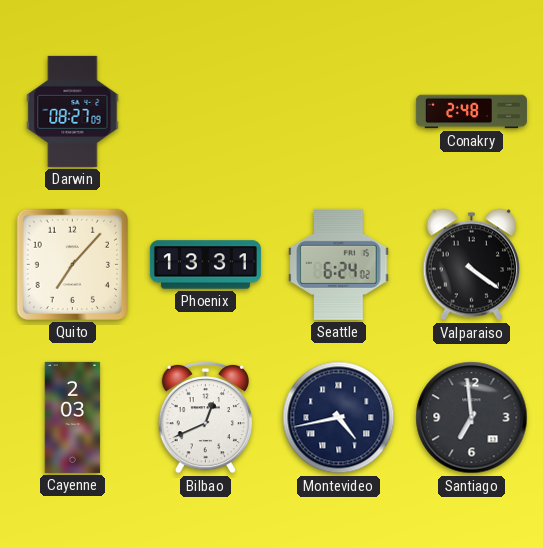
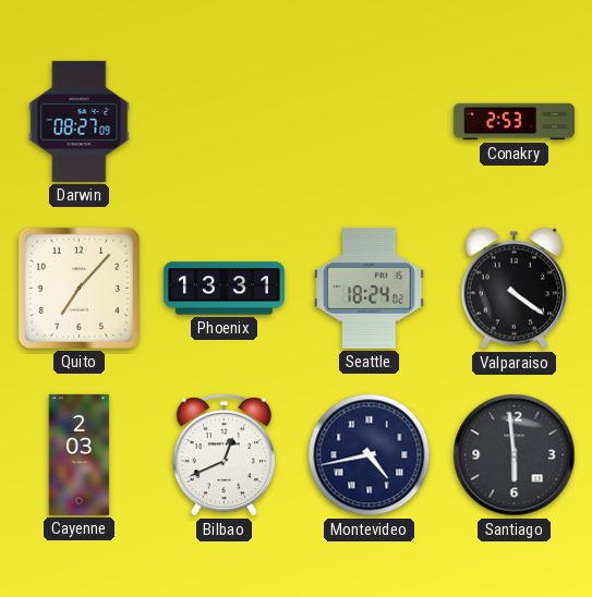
Conakry: 2:48 -> 2:53 (514, 122)
Seattle: 6:24 -> 18:24 (370, 288)
Santiago: 6:59 -> 5:59 (515, 455)
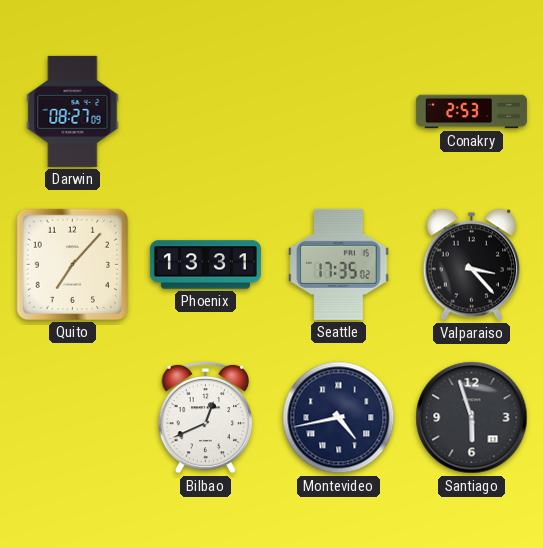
Seattle: 18:24 -> 17:35 (339, 264)
Valparaiso: 4:21 -> 3:23 (471, 265)
Cayenne: 2:03 -> none (80, 454)
Santiago: 5:59 -> 5:57 (472, 418)
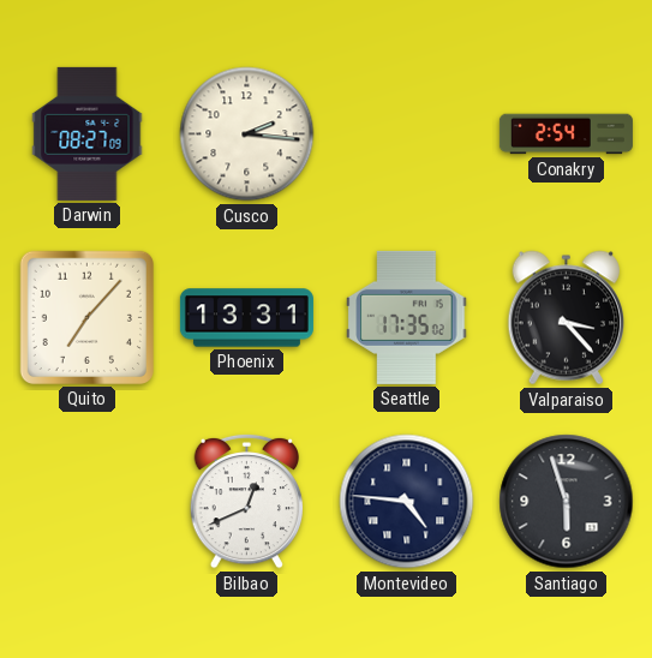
Cusco: none -> 2:16 (247, 134)
Conakry: 2:53 -> 2:54 (566, 134)
Montevideo: 4:43 -> 4:46 (407, 502)
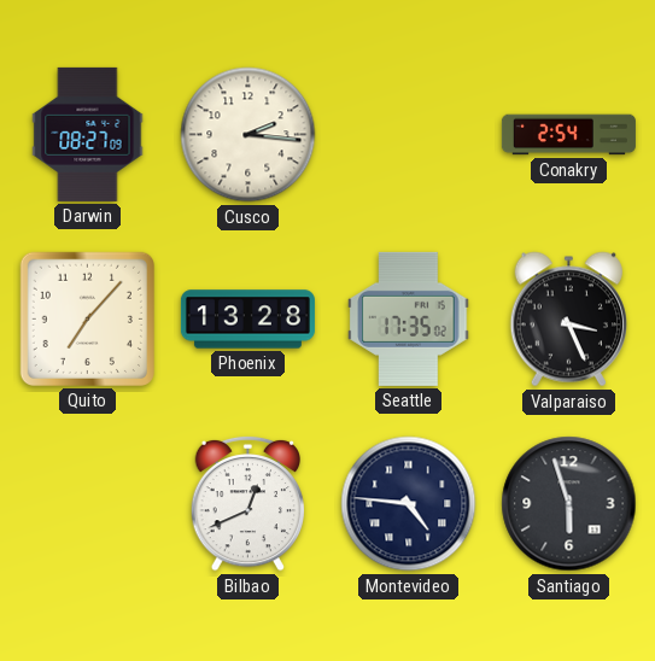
Phoenix: 13:31 -> 13:28 (247, 320)
Valparaiso: 3:23 -> 3:26 (568, 320)
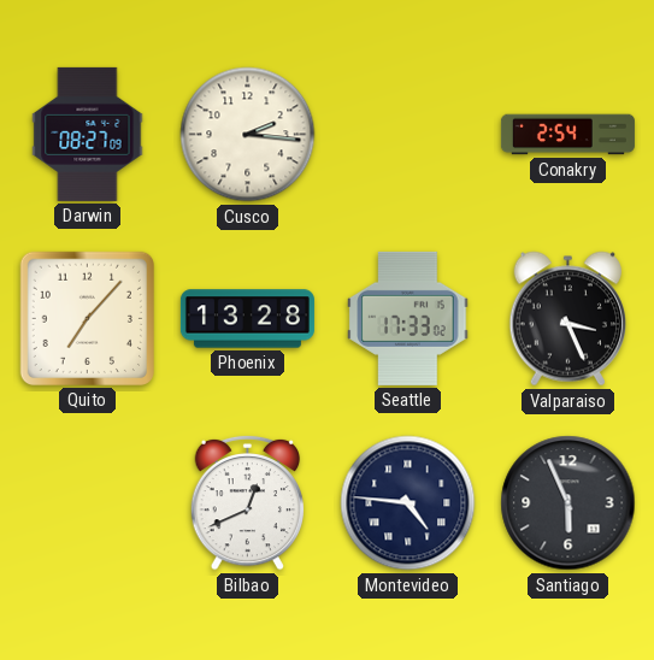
Seattle: 17:35 -> 17:33 (408, 318)
Santiago: 5:57 -> 5:56 (568, 503)
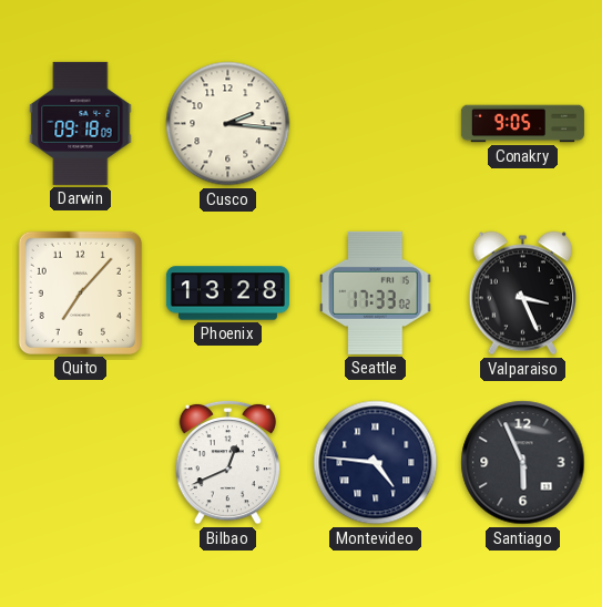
Darwin: 08:27 -> 09:18 (81, 123)
Conakry: 2:54 -> 9:05 (522, 124)
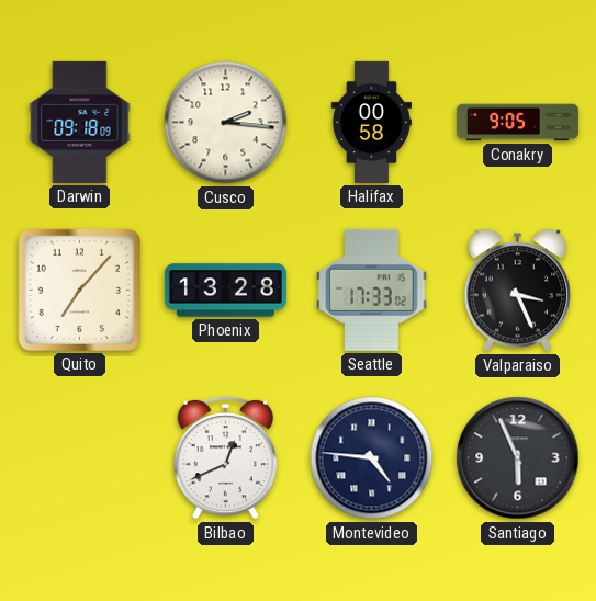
Halifax: none -> 00:58 (371, 122)
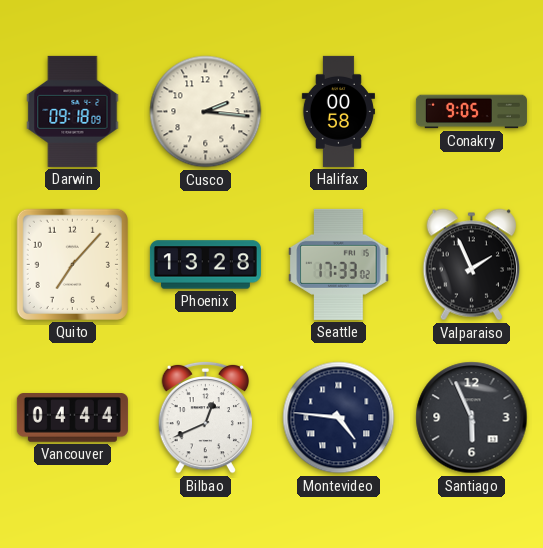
Valparaiso: 3:26 -> 1:56 (471, 265)
Vancouver: none -> 04:44 (72, 418)
